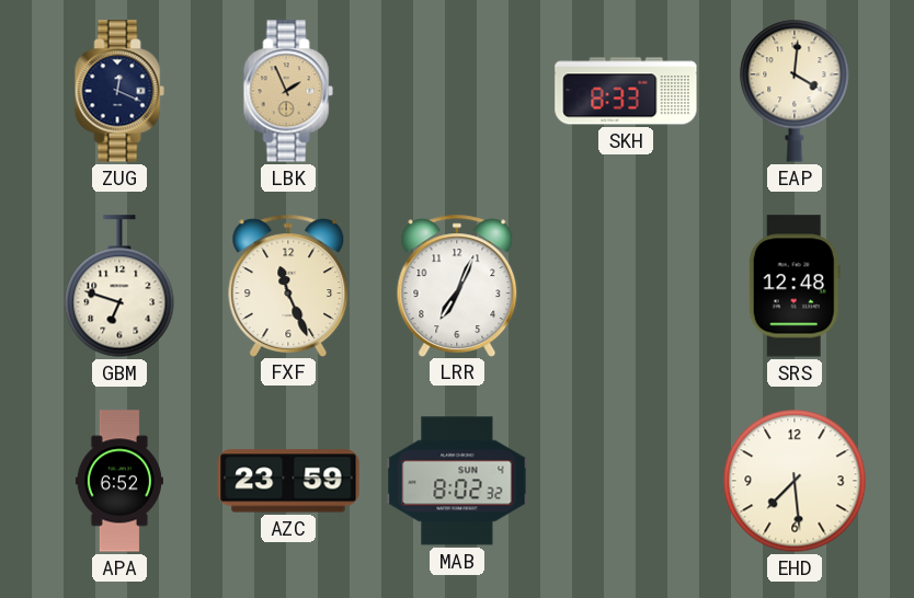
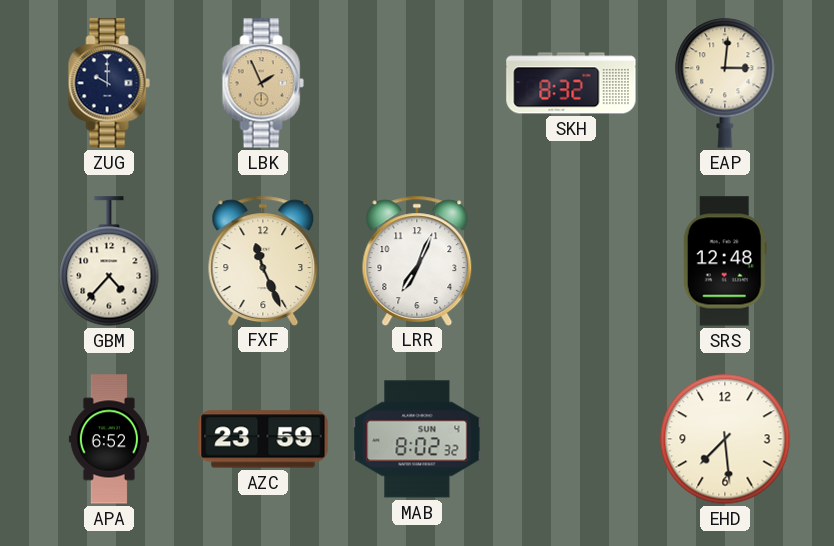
ZUG: 12:19 -> 10:00 (109, 83)
SKH: 8:33 -> 8:32 (571, 83)
EAP: 4:01 -> 3:01 (725, 83)
GBM: 6:48 -> 4:37 (109, 261)
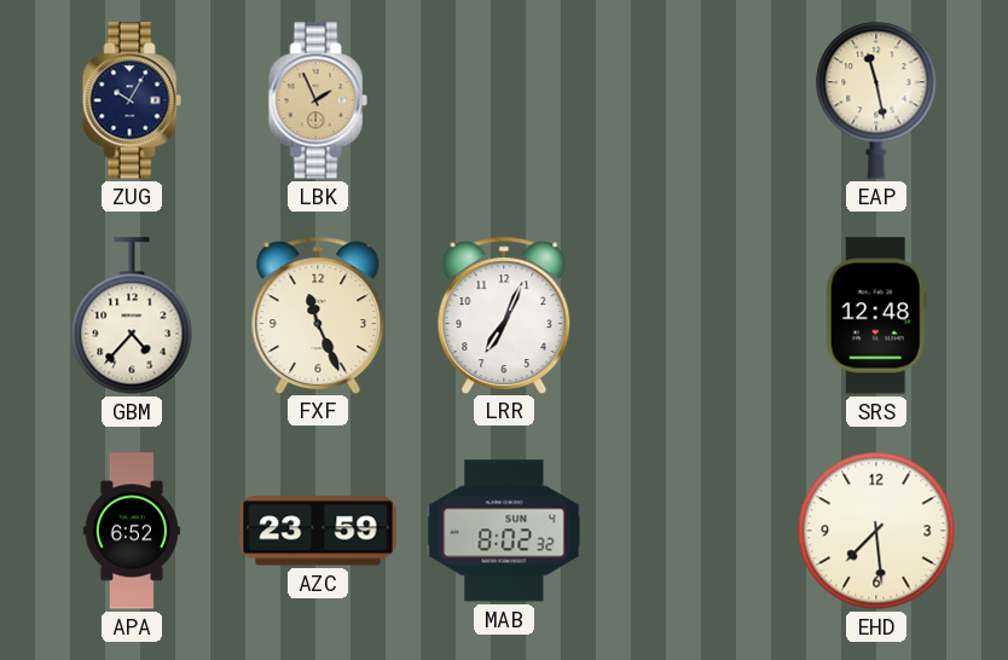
ZUG: 10:00 -> 10:05 (132, 100)
SKH: 8:32 -> none (571, 83)
EAP: 3:01 -> 11:28 (876, 100)
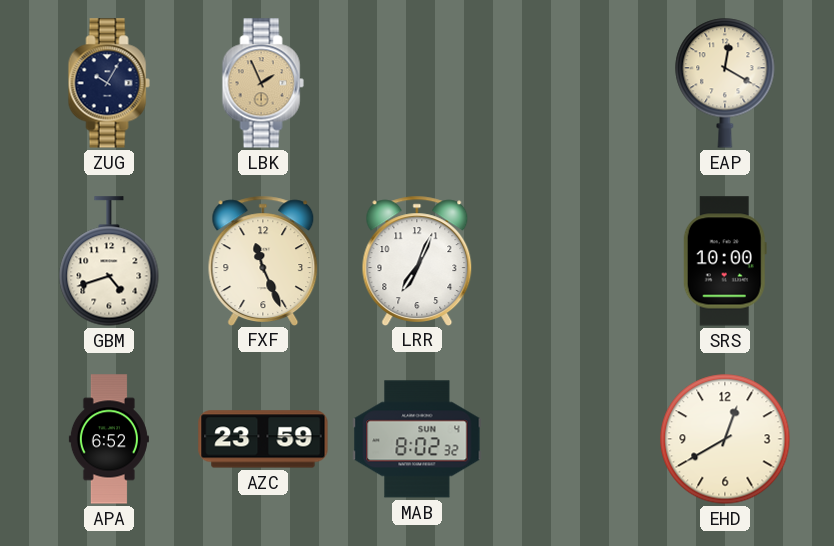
EAP: 11:28 -> 12:20 (725, 83)
GBM: 4:37 -> 4:42 (109, 261)
SRS: 12:48 -> 10:00 (725, 261)
EHD: 7:29 -> 12:40 (725, 439)
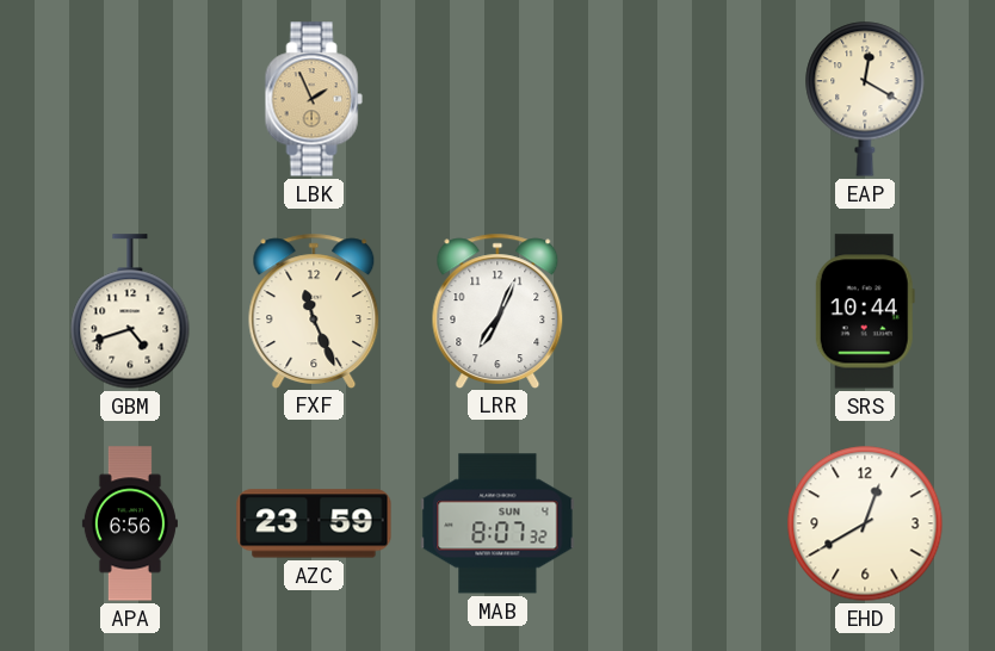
ZUG: 10:05 -> none (109, 83)
SRS: 10:00 -> 10:44 (865, 311)
APA: 6:52 -> 6:56 (130, 523)
MAB: 8:02 -> 8:07 (497, 523)
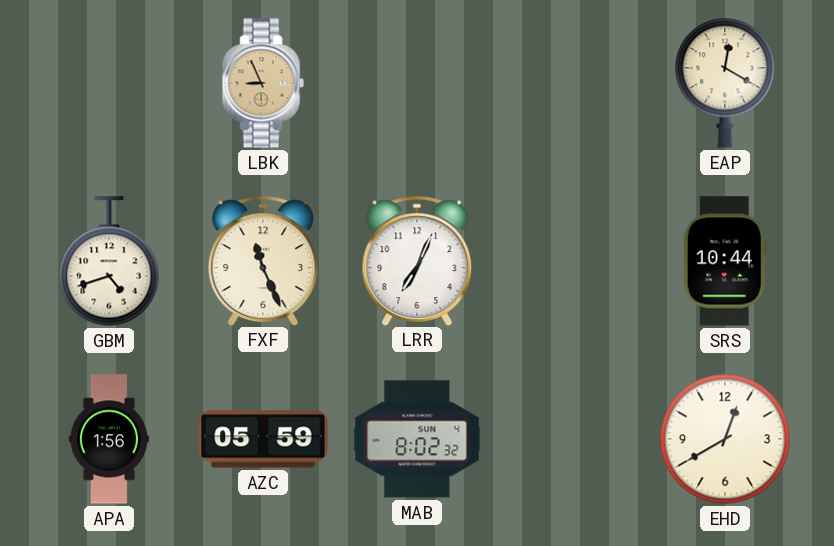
LBK: 1:56 -> 8:56 (263, 83)
APA: 6:56 -> 1:56 (109, 439)
AZC: 23:59 -> 05:59 (263, 439)
MAB: 8:07 -> 8:02 (417, 439)
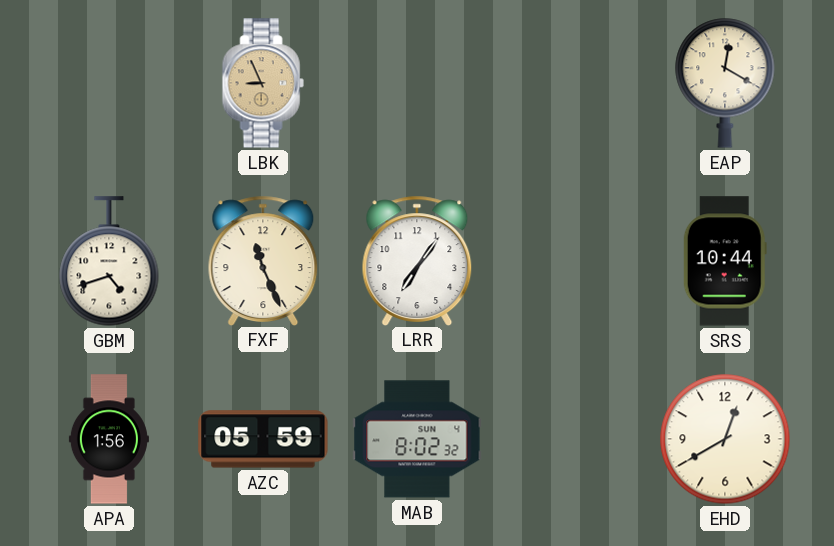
LRR: 7:04 -> 7:06 (417, 260)
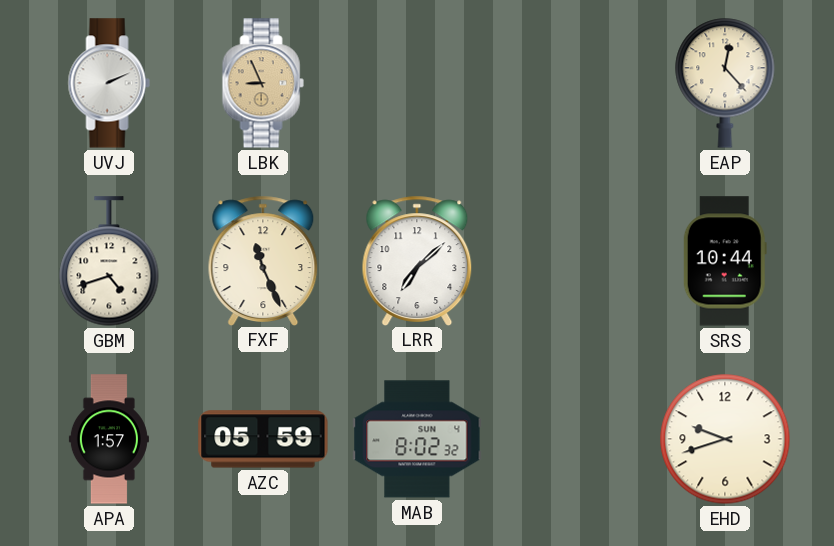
UVJ: none -> 2:11 (109, 83)
EAP: 12:20 -> 12:23 (725, 83)
LRR: 7:06 -> 7:08 (417, 260)
APA: 1:56 -> 1:57 (109, 439)
EHD: 12:40 -> 9:42 (725, 439)
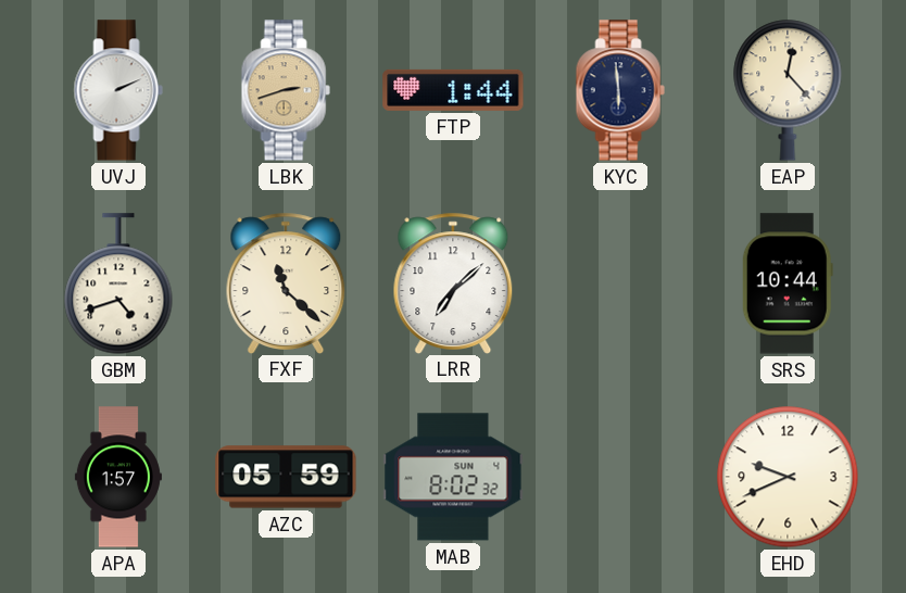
LBK: 8:56 -> 2:42 (286, 90)
FTP: none -> 1:44 (453, 90)
KYC: none -> 5:59 (620, 90)
FXF: 11:26 -> 11:22 (286, 282)
EHD: 9:42 -> 9:41 (788, 477)
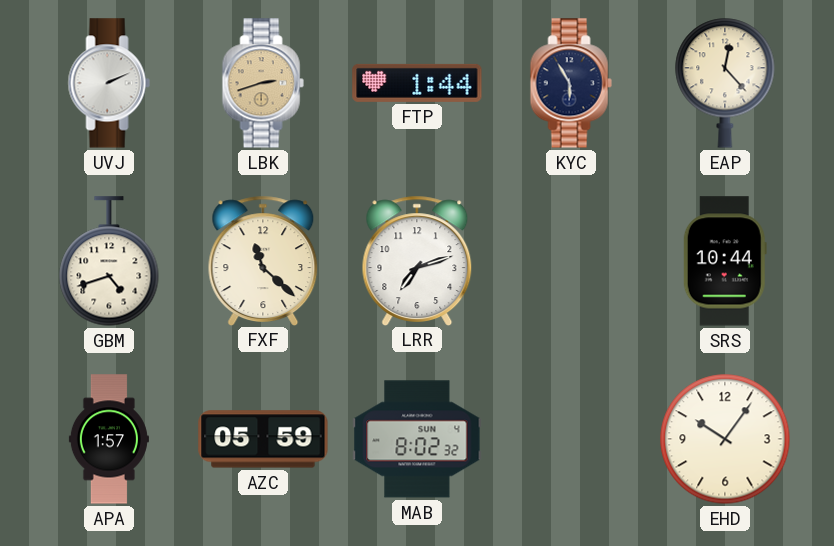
KYC: 5:59 -> 5:55 (571, 83)
LRR: 7:08 -> 7:12 (417, 260)
EHD: 9:41 -> 10:06 (725, 439)
